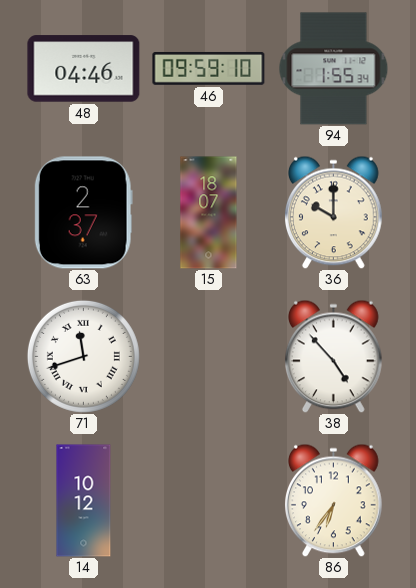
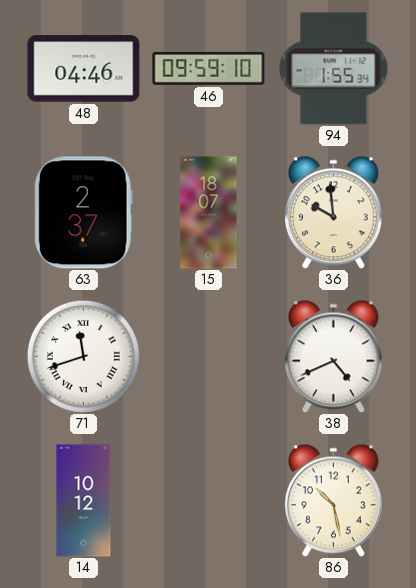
36: 10:00 -> 9:59 (334, 212)
38: 4:53 -> 4:41 (334, 356)
86: 6:36 -> 10:28 (334, 500)
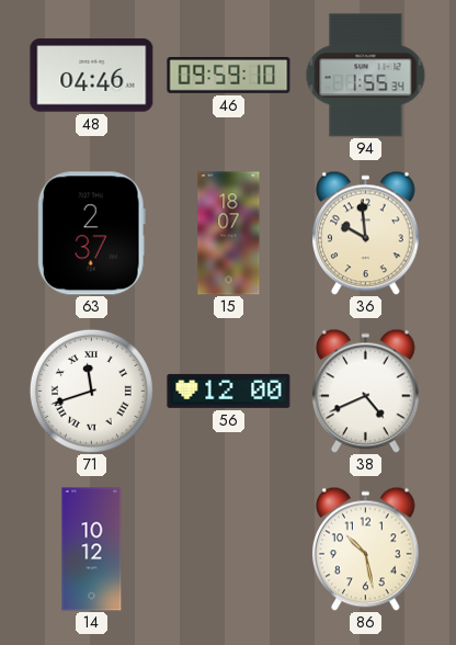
56: none -> 12:00 (229, 391)
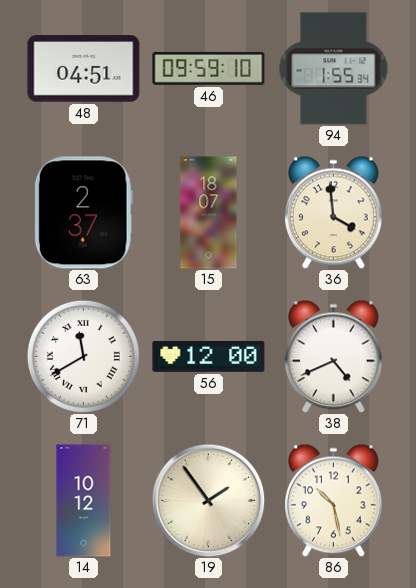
48: 04:46 -> 04:51 (84, 69)
36: 9:59 -> 3:59 (334, 212)
71: 11:42 -> 11:40 (83, 356)
19: none -> 1:54 (208, 500)
